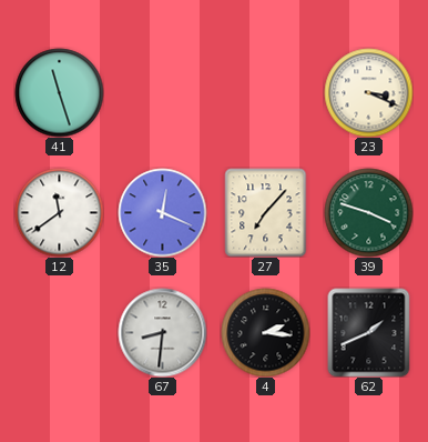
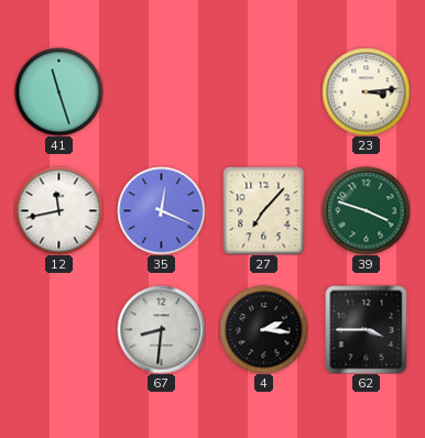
23: 3:19 -> 3:14 (366, 91)
12: 11:39 -> 11:43 (58, 210)
62: 1:41 -> 3:45 (367, 329)
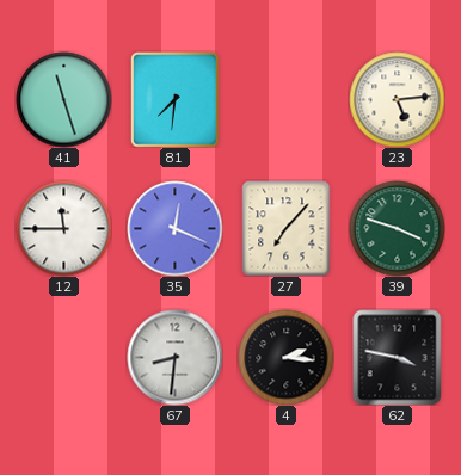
81: none -> 7:31 (176, 99)
23: 3:14 -> 5:14 (397, 99)
12: 11:43 -> 11:45 (63, 228)
62: 3:45 -> 3:47 (398, 357)
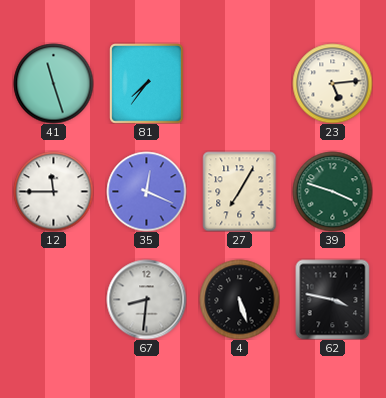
81: 7:31 -> 7:36 (147, 83)
27: 7:07 -> 7:05 (240, 191)
4: 2:16 -> 5:27 (239, 299)
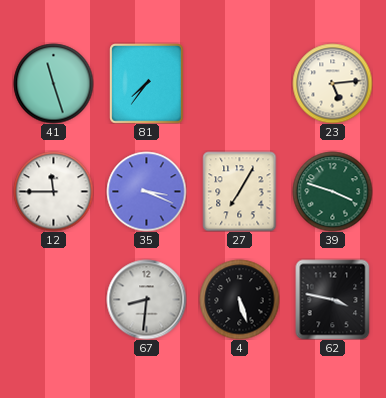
35: 12:19 -> 3:19 (146, 191)
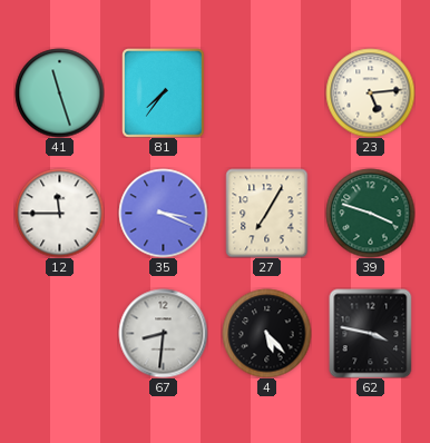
4: 5:27 -> 5:23 (266, 333)
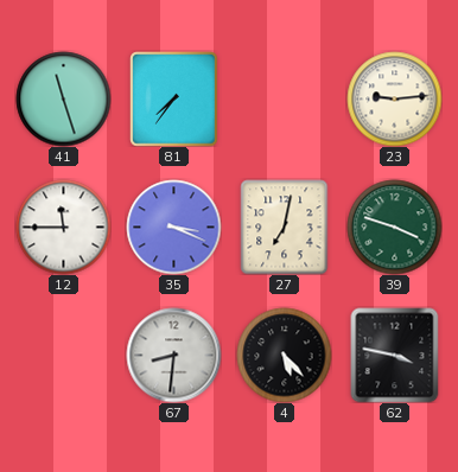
23: 5:14 -> 9:14 (394, 98)
27: 7:05 -> 7:02 (285, 227)
